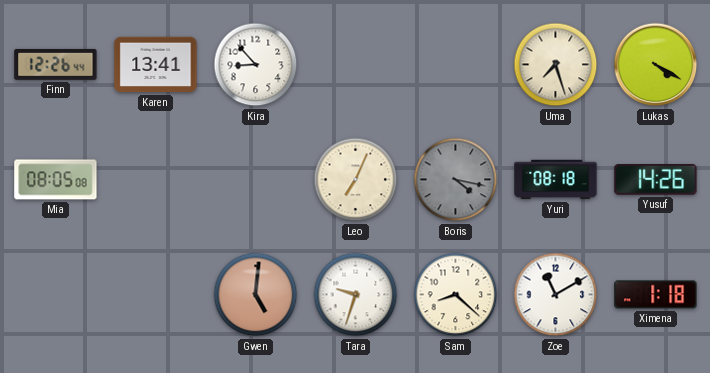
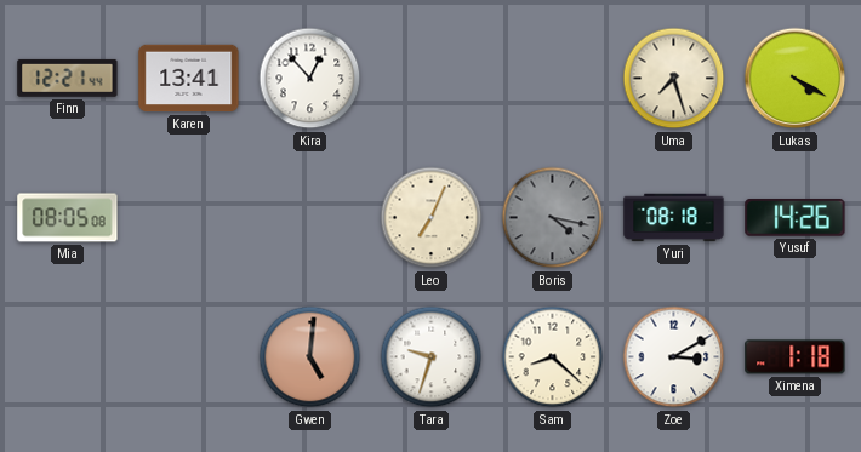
Finn: 12:26 -> 12:21 (68, 78)
Kira: 8:53 -> 12:53 (310, 79)
Zoe: 11:10 -> 3:10 (674, 357)
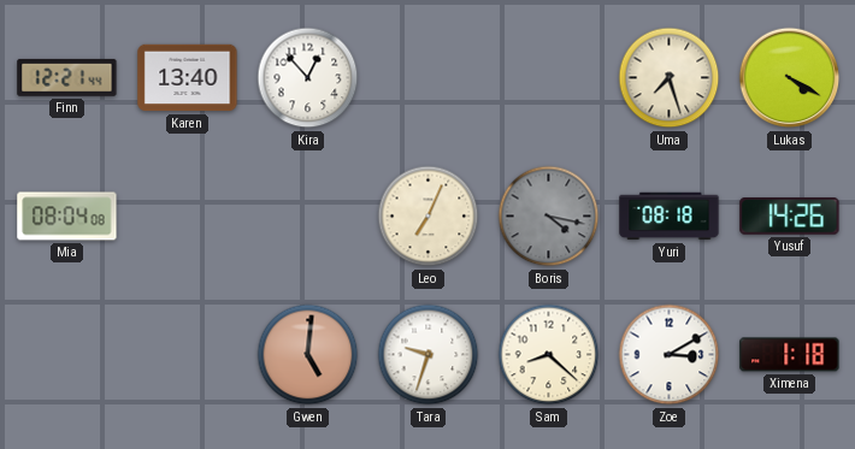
Karen: 13:41 -> 13:40 (188, 78)
Mia: 08:05 -> 08:04 (67, 217)
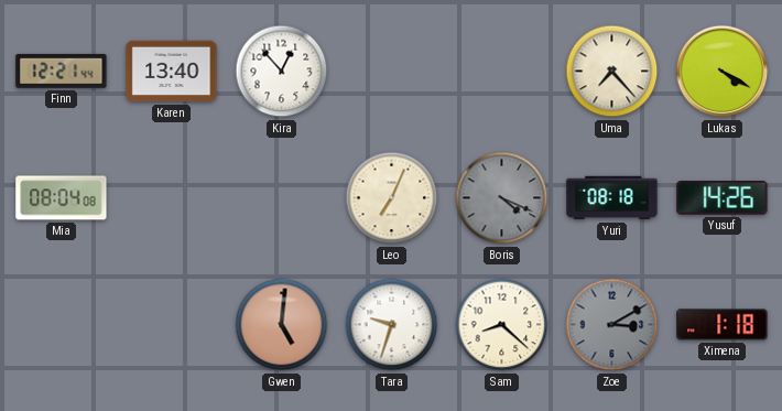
Uma: 7:27 -> 7:23 (612, 72)
Boris: 4:17 -> 4:19 (502, 198)
Zoe dial: white -> grey (612, 325)
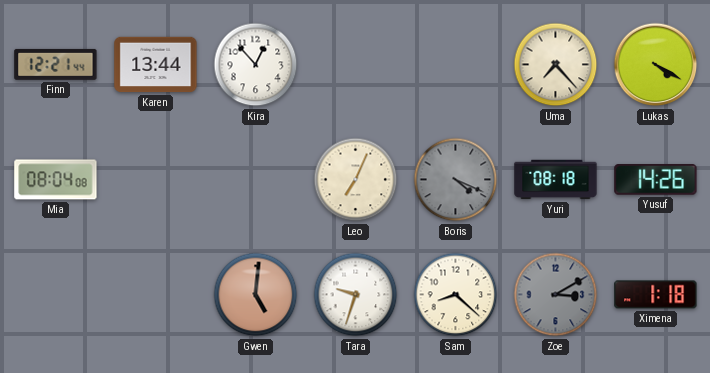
Karen: 13:40 -> 13:44 (156, 65)
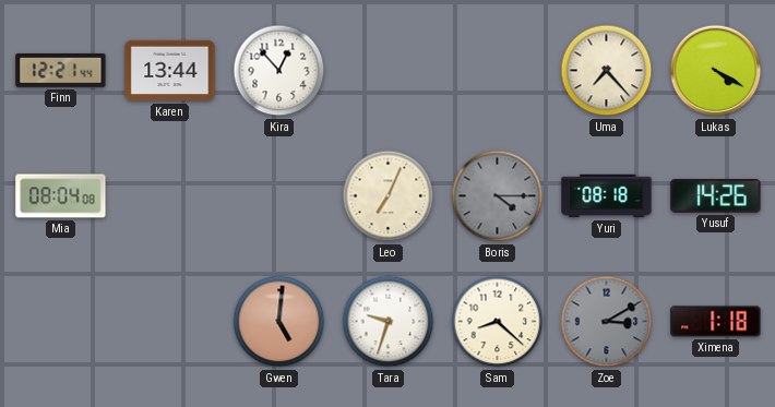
Boris: 4:19 -> 4:15 (498, 196)
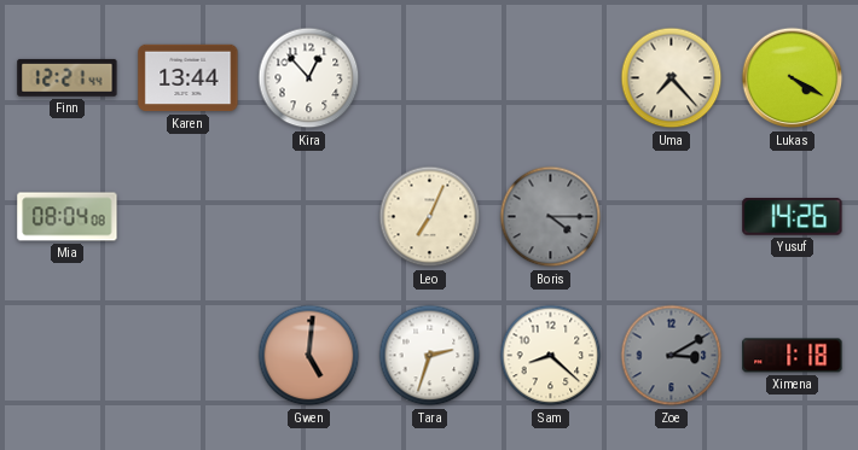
Yuri: 08:18 -> none (607, 196)
Tara: 9:33 -> 2:33 (430, 356)
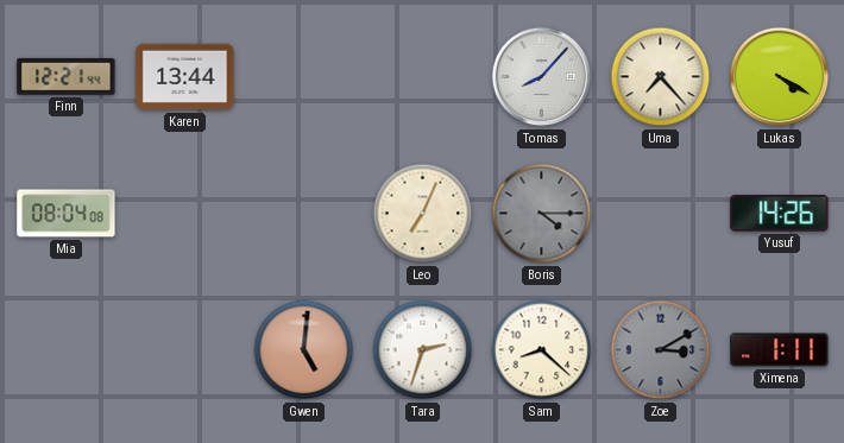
Kira: 12:53 -> none (309, 78)
Tomas: none -> 8:07 (542, 77)
Ximena: 1:18 -> 1:11 (780, 350)
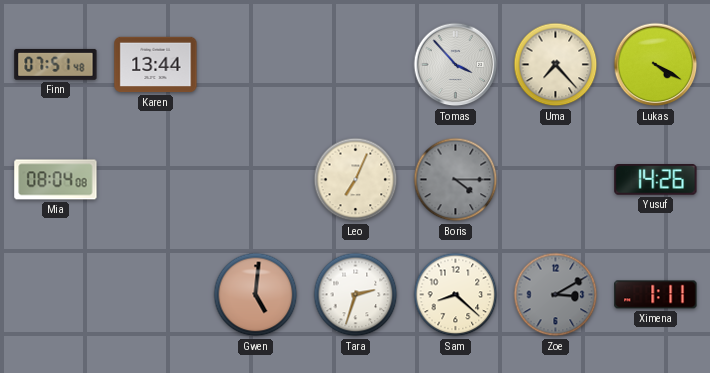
Finn: 12:21 -> 07:51 (56, 64)
Tomas: 8:07 -> 3:53 (456, 65)
